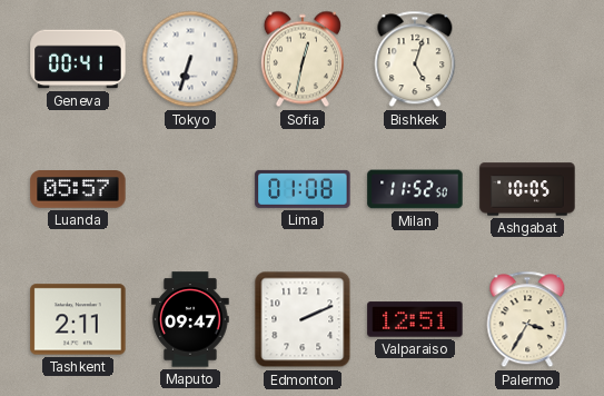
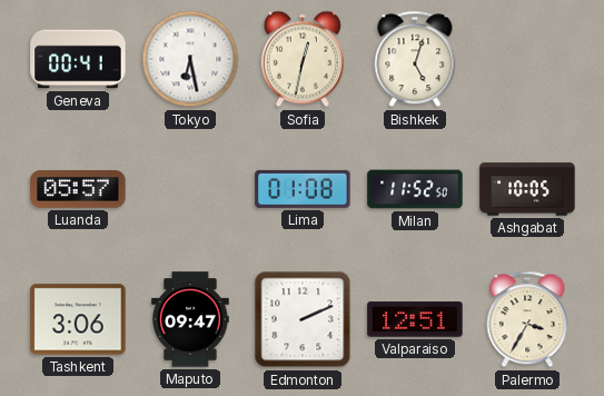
Tokyo: 6:33 -> 6:28 (190, 59)
Tashkent: 2:11 -> 3:06 (78, 319)
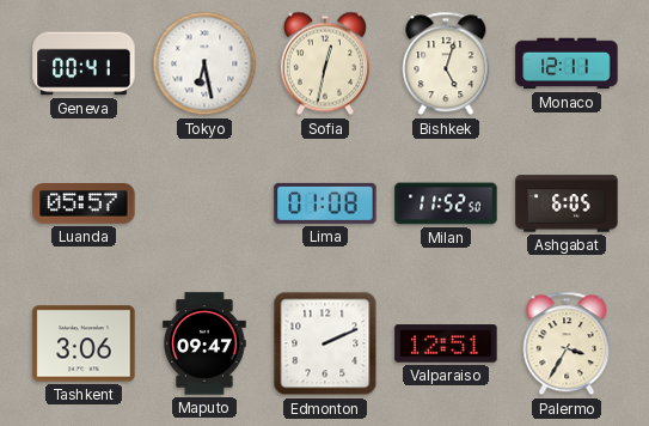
Monaco: none -> 12:11 (567, 63)
Ashgabat: 10:05 -> 6:05 (567, 203)
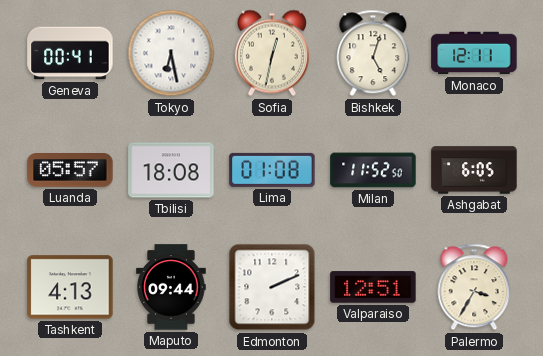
Tbilisi: none -> 18:08 (171, 170)
Tashkent: 3:06 -> 4:13 (70, 287)
Maputo: 09:47 -> 09:44 (171, 287)
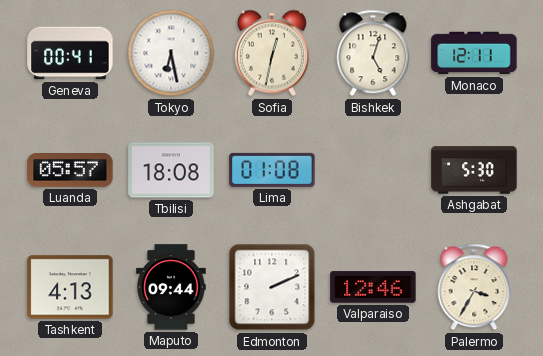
Milan: 11:52 -> none (373, 170)
Ashgabat: 6:05 -> 5:30 (474, 170)
Valparaiso: 12:51 -> 12:46 (373, 287)
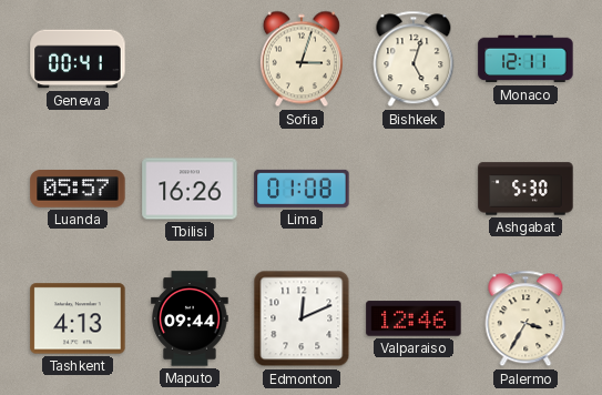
Tokyo: 6:28 -> none (171, 53)
Sofia: 12:32 -> 3:03 (302, 59)
Tbilisi: 18:08 -> 16:26 (190, 189)
Edmonton: 2:11 -> 12:11 (302, 318)
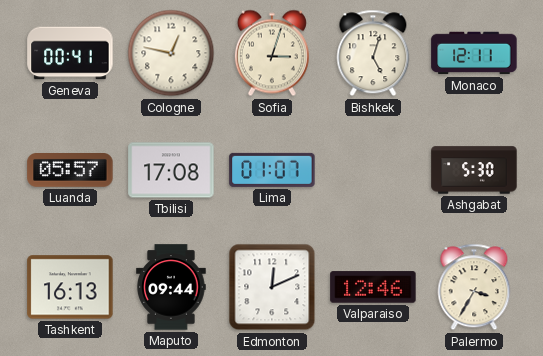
Cologne: none -> 12:47 (171, 53)
Tbilisi: 16:26 -> 17:08 (171, 170)
Lima: 01:08 -> 01:07 (272, 170)
Tashkent: 4:13 -> 16:13 (70, 287)
